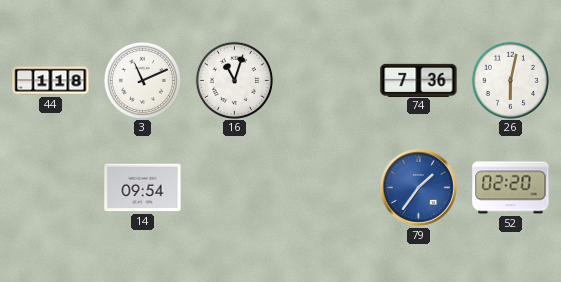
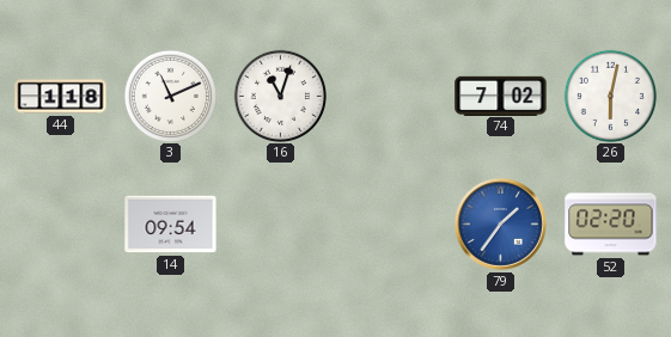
74: 7:36 -> 7:02 (501, 96)
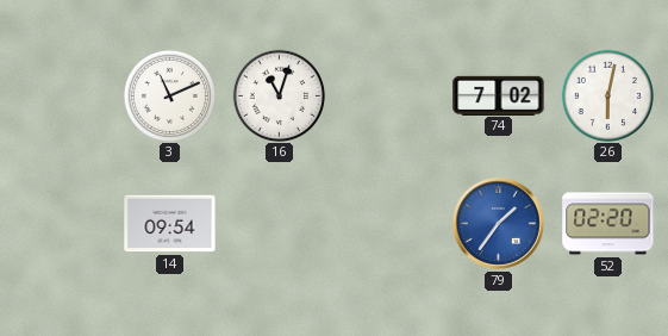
44: 1:18 -> none (61, 97)
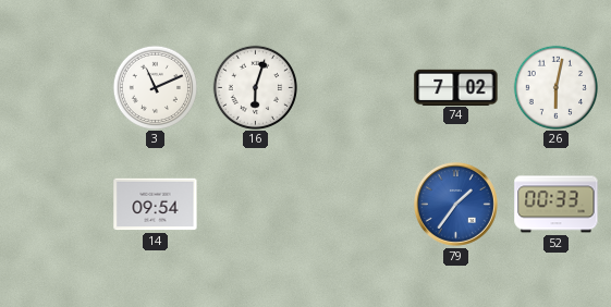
16: 11:03 -> 6:03 (255, 87)
52: 02:20 -> 00:33 (557, 205)
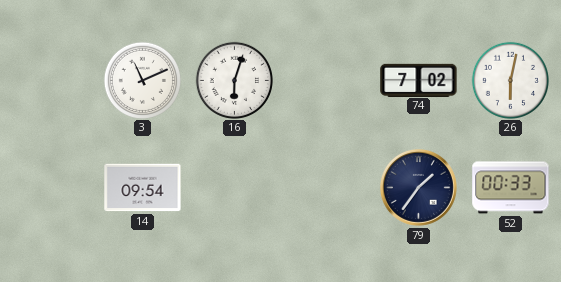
79 dial: blue -> navy (418, 187)
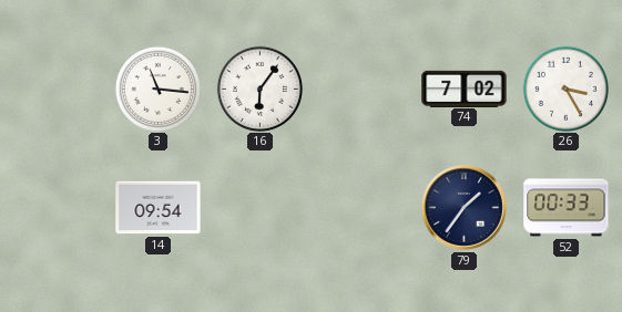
3: 11:11 -> 11:16 (157, 89)
16: 6:03 -> 6:06 (259, 89)
26: 6:02 -> 3:25 (565, 89)
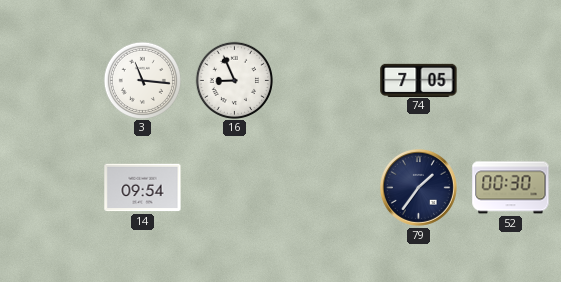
16: 6:06 -> 8:56 (234, 80)
74: 7:02 -> 7:05 (419, 80)
26: 3:25 -> none (565, 89)
52: 00:33 -> 00:30 (511, 188)
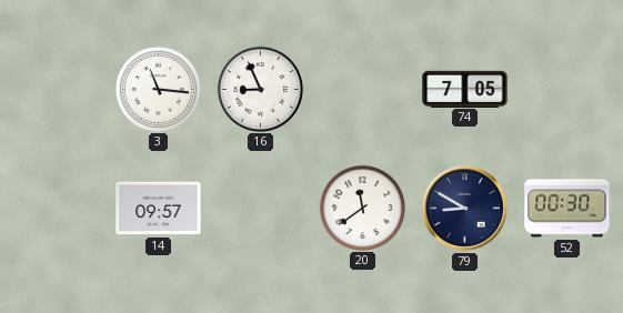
14: 09:54 -> 09:57 (159, 209)
20: none -> 11:39 (362, 208)
79: 1:36 -> 8:50 (464, 208)
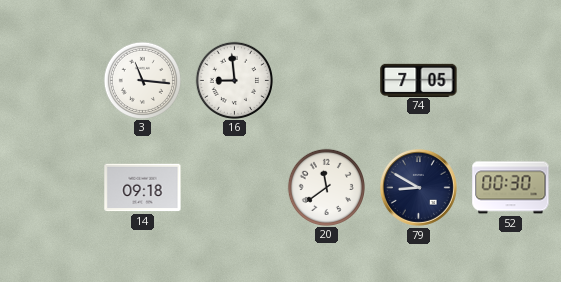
16: 8:56 -> 8:59 (234, 80)
14: 09:57 -> 09:18 (143, 188)
